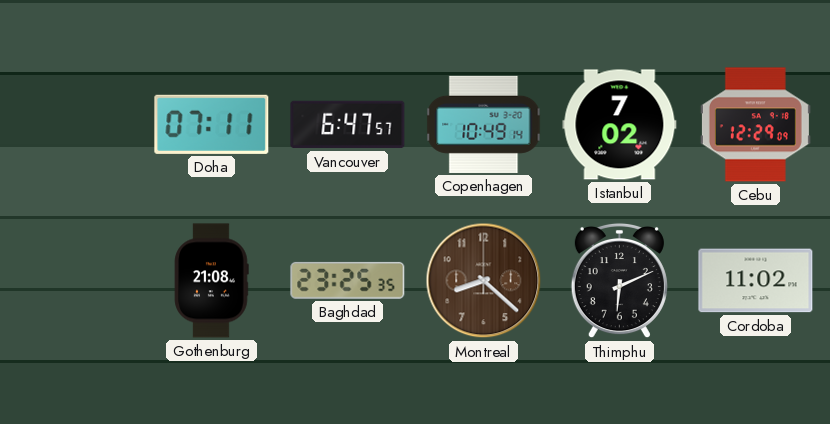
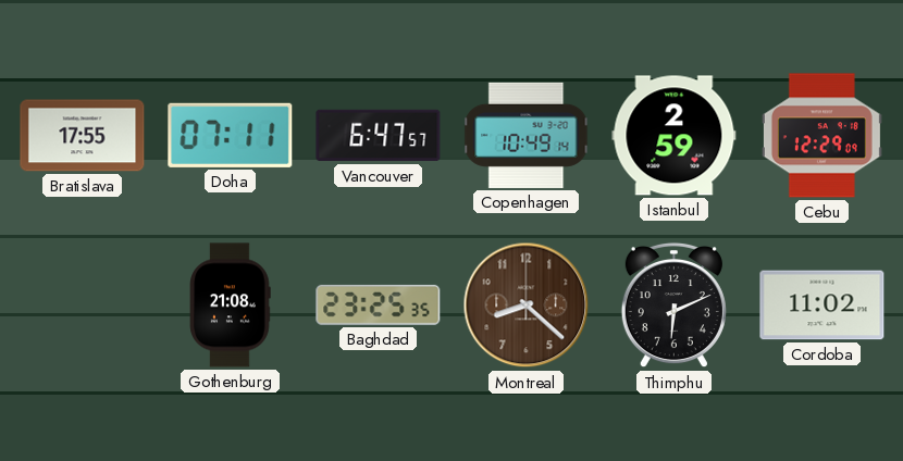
Bratislava: none -> 17:55 (83, 136)
Istanbul: 7:02 -> 2:59 (675, 136)
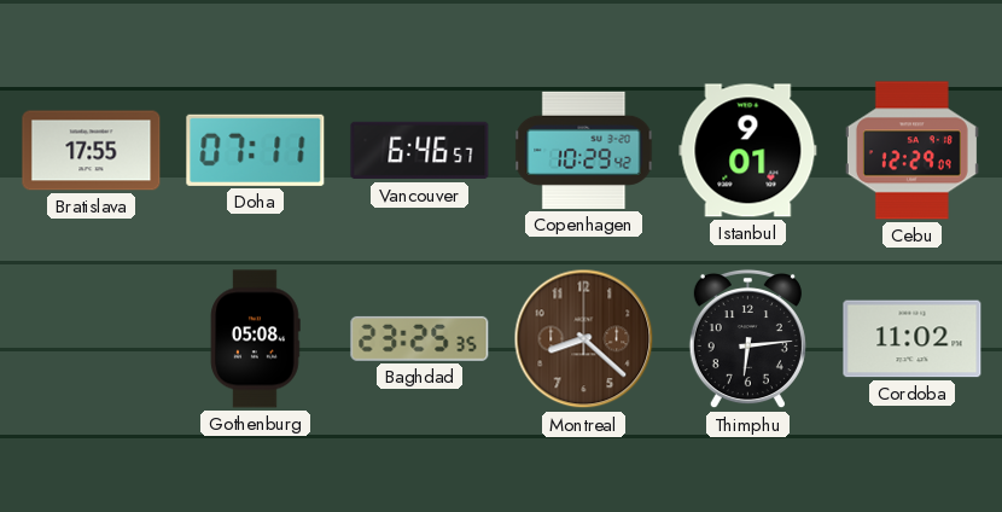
Vancouver: 6:47 -> 6:46 (420, 151)
Copenhagen: 10:49 -> 10:29 (584, 150)
Istanbul: 2:59 -> 9:01 (748, 151)
Gothenburg: 21:08 -> 05:08 (256, 339)
Thimphu: 6:11 -> 6:14 (747, 339)
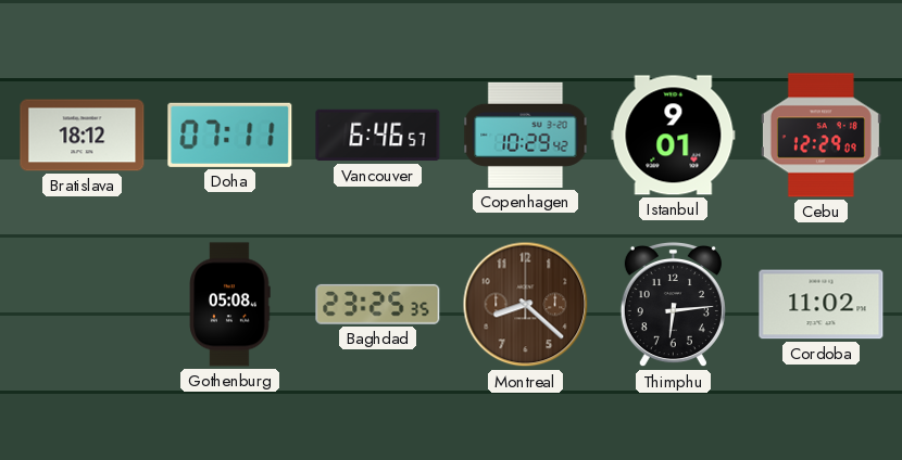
Bratislava: 17:55 -> 18:12 (83, 136)
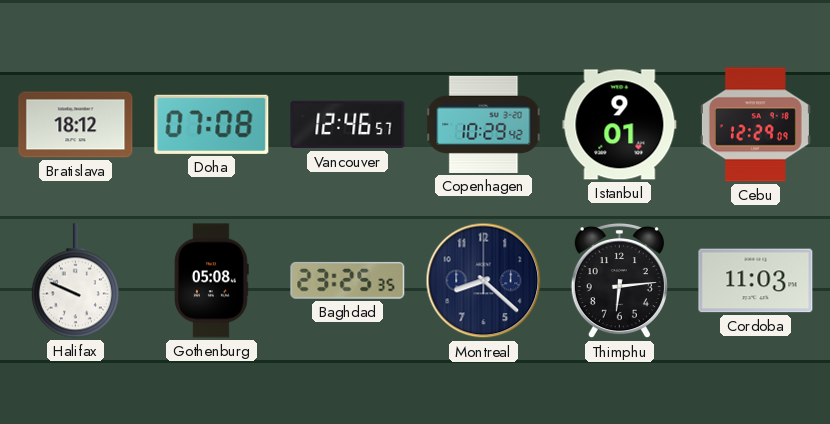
Doha: 07:11 -> 07:08 (212, 124)
Vancouver: 6:46 -> 12:46 (348, 125)
Halifax: none -> 9:49 (75, 281)
Montreal dial: brown -> navy (484, 281)
Cordoba: 11:02 -> 11:03 (756, 281)
